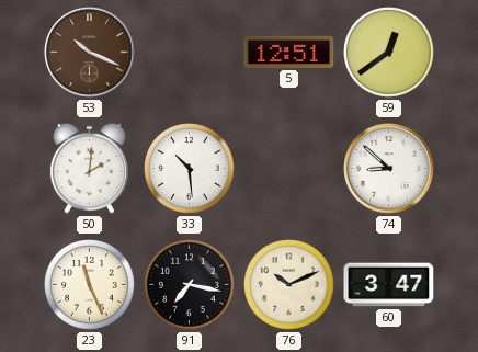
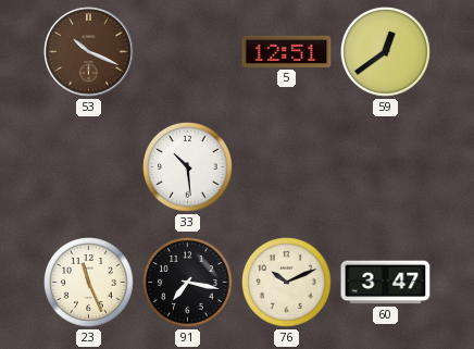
50: 2:01 -> none (89, 168)
74: 8:52 -> none (389, 169)
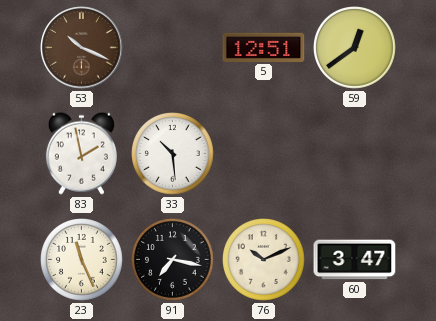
83: none -> 1:58 (81, 153)
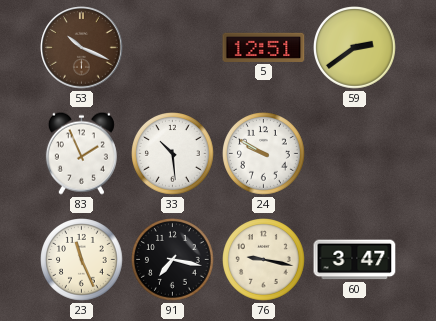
59: 12:39 -> 2:39 (355, 48)
83: 1:58 -> 1:56 (81, 153)
24: none -> 9:50 (264, 154)
76: 10:11 -> 9:17 (264, 260)
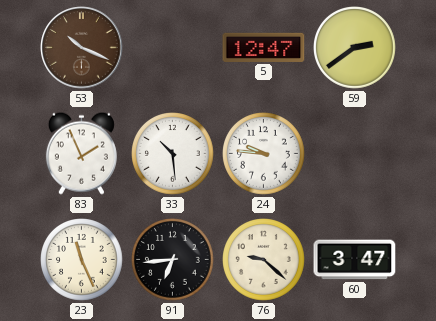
5: 12:51 -> 12:47 (264, 47)
24: 9:50 -> 9:46 (264, 154)
91: 7:17 -> 6:44 (173, 260)
76: 9:17 -> 9:22 (264, 260)
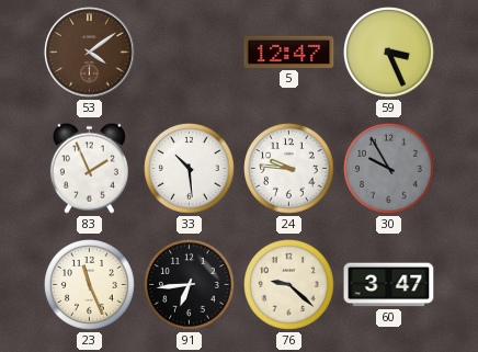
53: 10:19 -> 4:09 (90, 53)
59: 2:39 -> 3:26 (389, 53)
30: none -> 9:55 (389, 169)
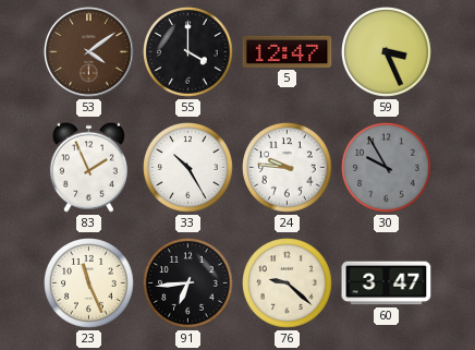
55: none -> 4:00 (188, 52)
33: 10:29 -> 10:25 (188, 168)
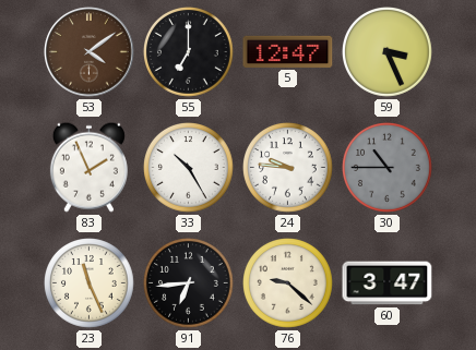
55: 4:00 -> 7:00 (189, 52)
30: 9:55 -> 10:45 (388, 168)
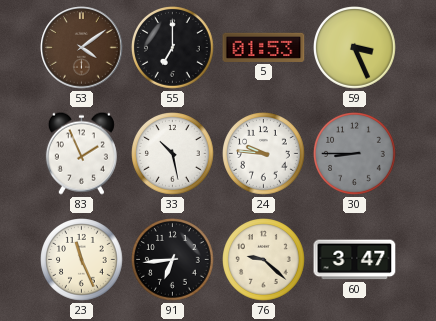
5: 12:47 -> 01:53 (264, 47)
33: 10:25 -> 10:28 (173, 154)
30: 10:45 -> 8:45 (355, 154)
